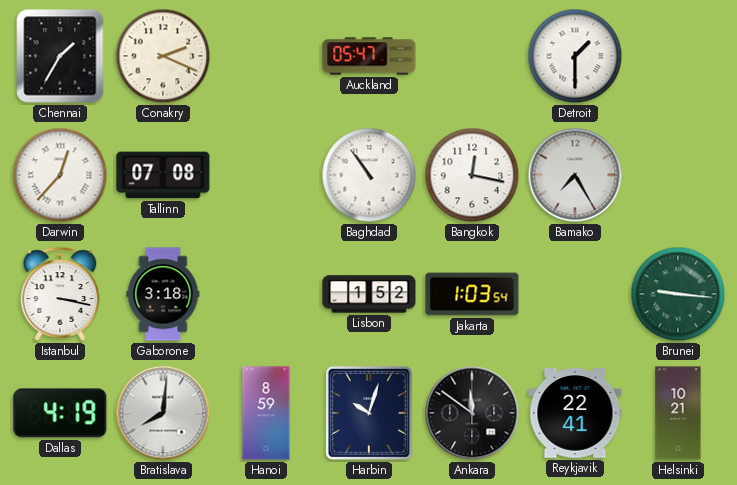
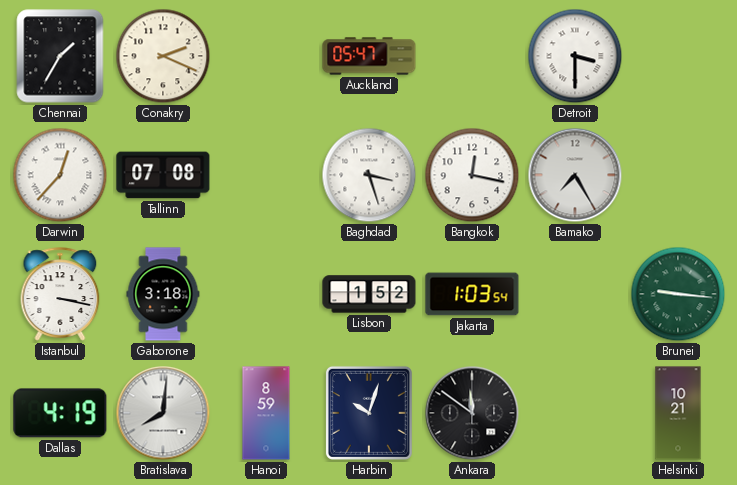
Detroit: 1:30 -> 3:30 (575, 56)
Baghdad: 10:54 -> 3:27 (369, 175)
Reykjavik: 22:41 -> none (575, 413)
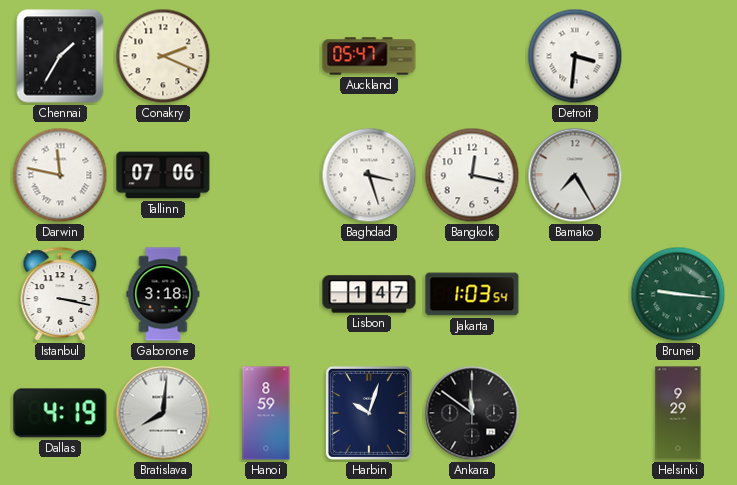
Detroit: 3:30 -> 3:31 (575, 56)
Darwin: 12:37 -> 11:47 (60, 175)
Tallinn: 07:08 -> 07:06 (163, 175)
Lisbon: 1:52 -> 1:47 (369, 294)
Helsinki: 10:21 -> 9:29 (678, 413)
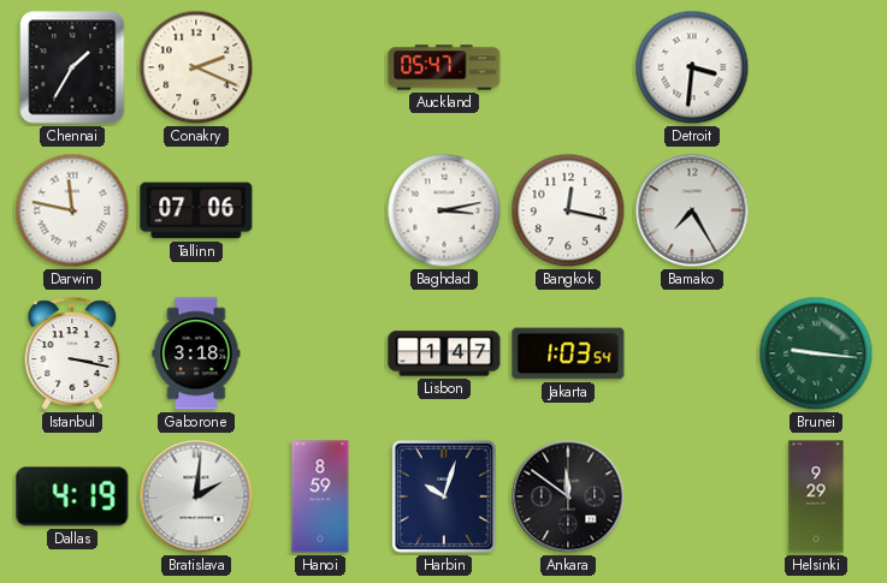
Baghdad: 3:27 -> 3:13 (444, 210)
Bratislava: 8:01 -> 2:01 (196, 496)
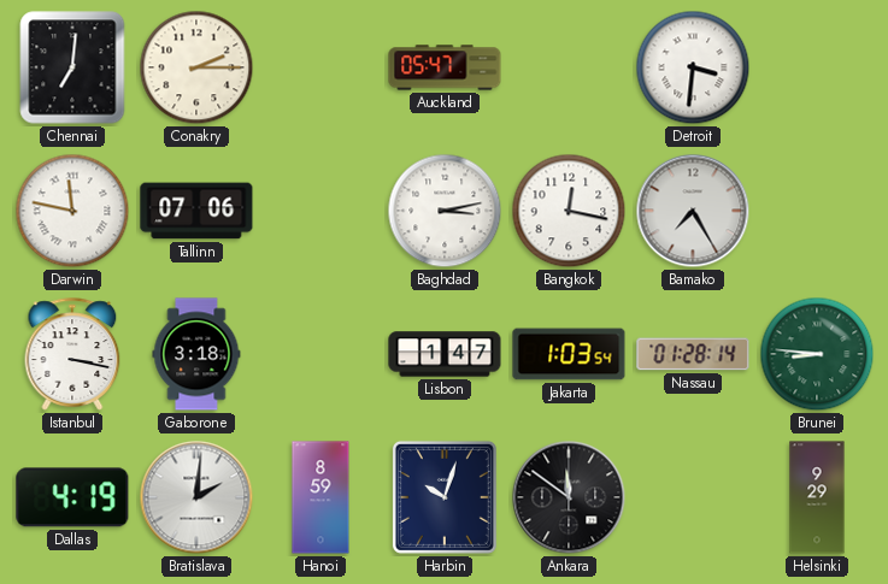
Chennai: 1:35 -> 7:01 (72, 67)
Conakry: 2:19 -> 2:15 (196, 67)
Nassau: none -> 01:28 (693, 354)
Brunei: 9:16 -> 8:46 (817, 354)
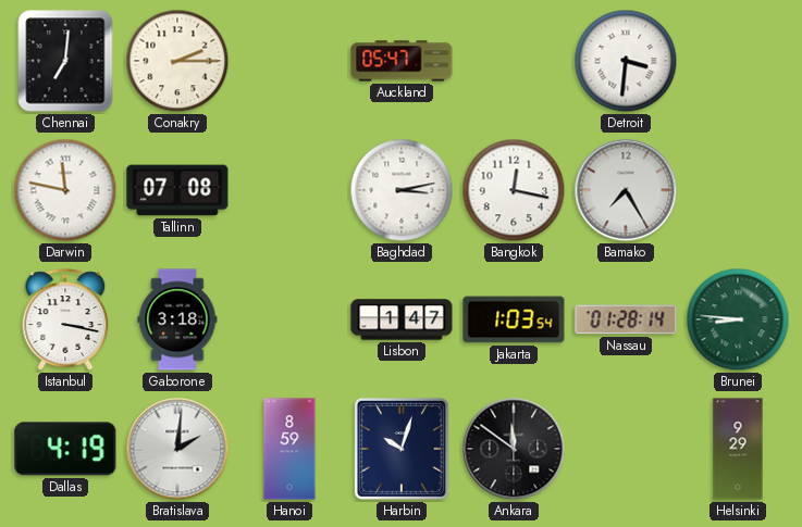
Tallinn: 07:06 -> 07:08 (177, 190)
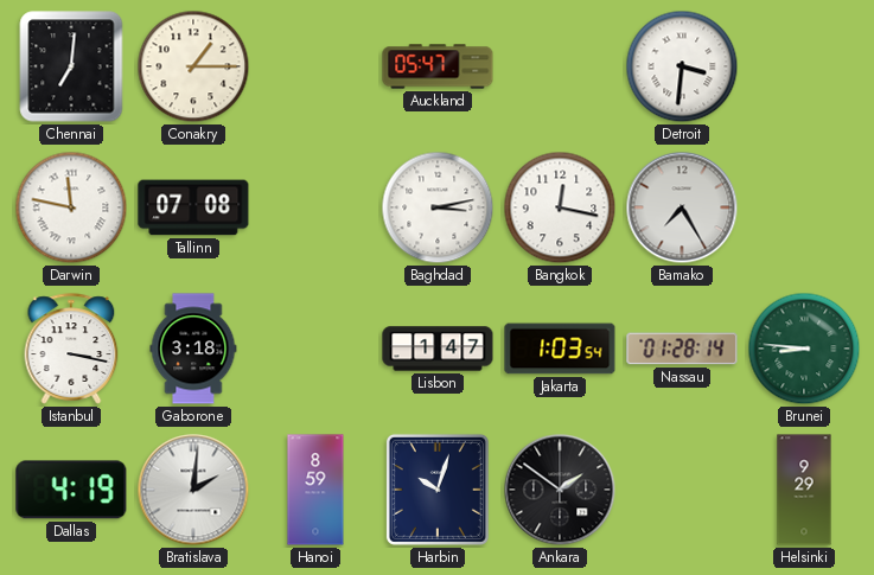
Conakry: 2:15 -> 1:15 (193, 66)
Ankara: 11:51 -> 1:51 (560, 490)
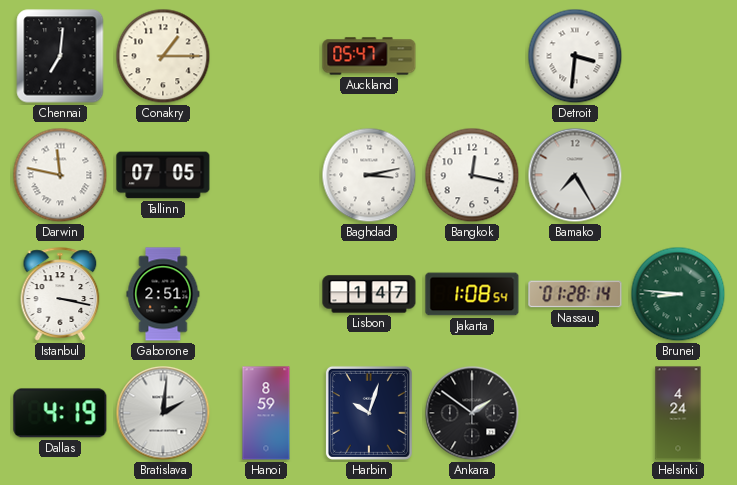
Tallinn: 07:08 -> 07:05 (163, 175)
Gaborone: 3:18 -> 2:51 (163, 294)
Jakarta: 1:03 -> 1:08 (472, 294)
Helsinki: 9:29 -> 4:24 (678, 413)
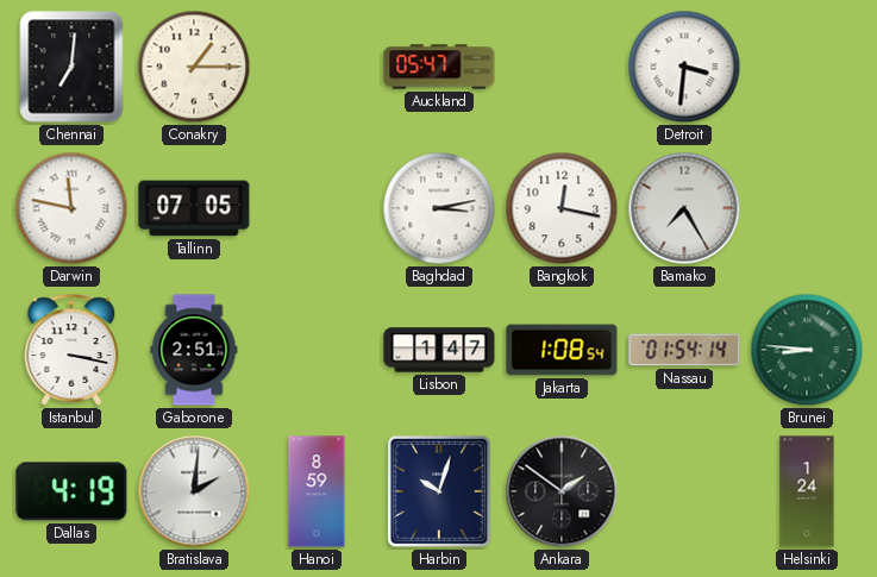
Nassau: 01:28 -> 01:54 (684, 350)
Helsinki: 4:24 -> 1:24 (807, 491)
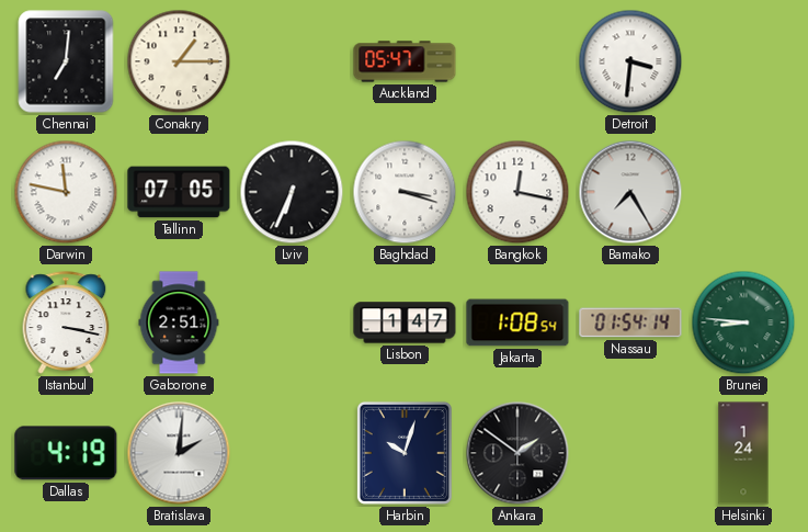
Lviv: none -> 6:34 (292, 192)
Baghdad: 3:13 -> 3:18 (405, 192)
Hanoi: 8:59 -> none (317, 491)
